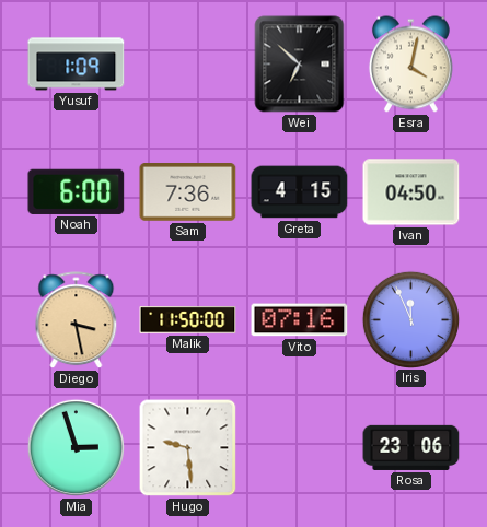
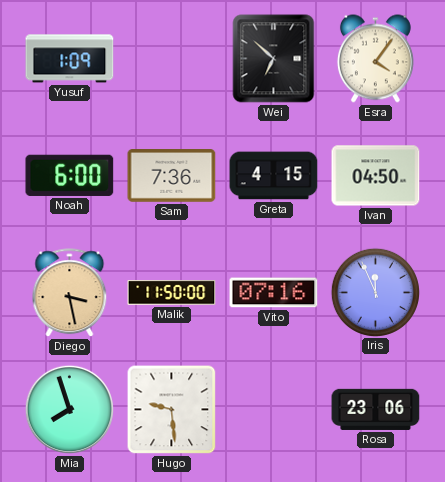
Esra: 4:02 -> 4:06 (375, 59)
Mia: 2:57 -> 7:57 (69, 409)
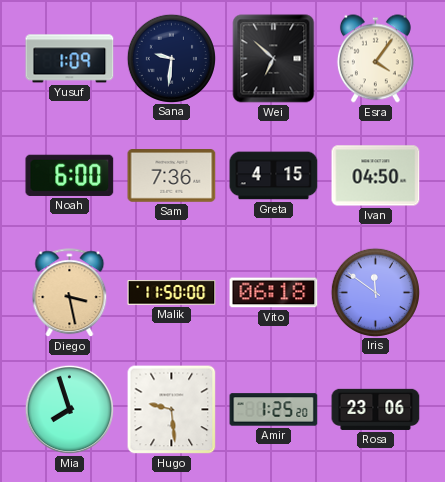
Sana: none -> 9:31 (171, 58)
Vito: 07:16 -> 06:18 (274, 293)
Iris: 11:56 -> 11:51 (375, 292)
Amir: none -> 1:25 (274, 410)
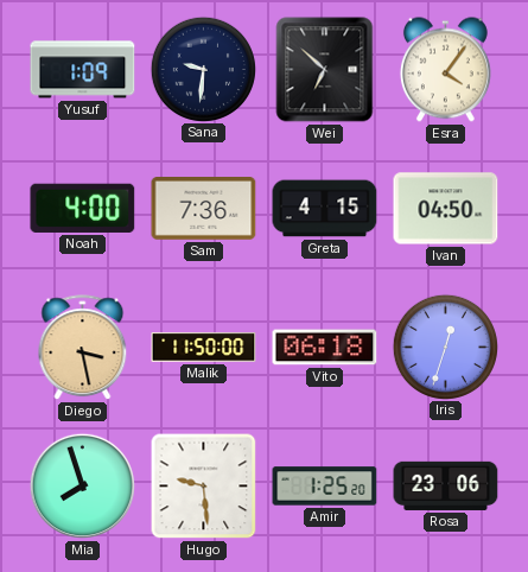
Noah: 6:00 -> 4:00 (83, 208)
Iris: 11:51 -> 12:33 (445, 347)
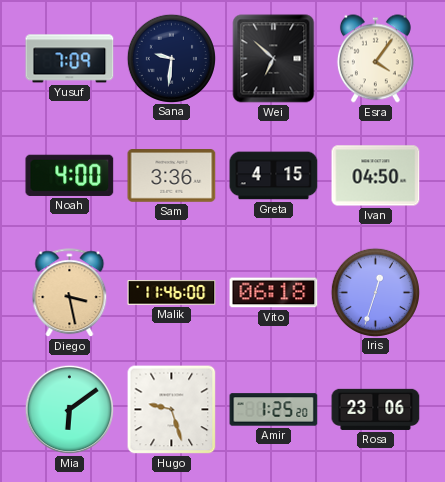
Yusuf: 1:09 -> 7:09 (70, 59)
Sam: 7:36 -> 3:36 (172, 176)
Malik: 11:50 -> 11:46 (172, 293)
Mia: 7:57 -> 6:09 (69, 409)
Hugo: 9:29 -> 9:27 (172, 410)
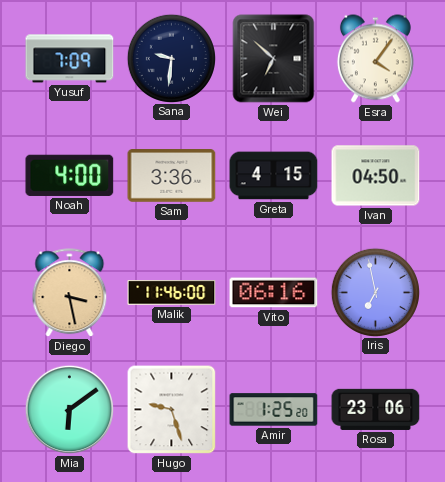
Vito: 06:18 -> 06:16 (274, 293)
Iris: 12:33 -> 6:58 (375, 292)
